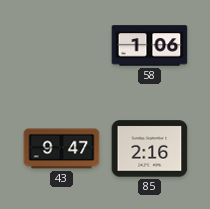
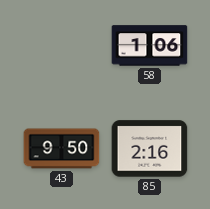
43: 9:47 -> 9:50 (62, 149)
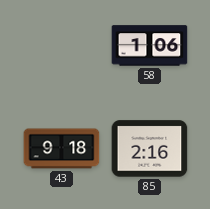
43: 9:50 -> 9:18 (62, 149)
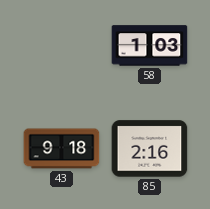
58: 1:06 -> 1:03 (150, 46)
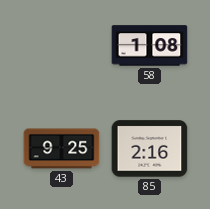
58: 1:03 -> 1:08 (150, 46)
43: 9:18 -> 9:25 (62, 149)
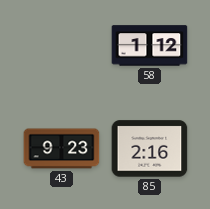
58: 1:08 -> 1:12 (150, 46)
43: 9:25 -> 9:23 (62, 149)
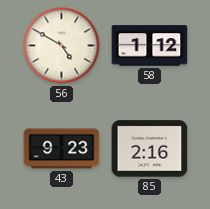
56: none -> 4:50 (62, 46)
